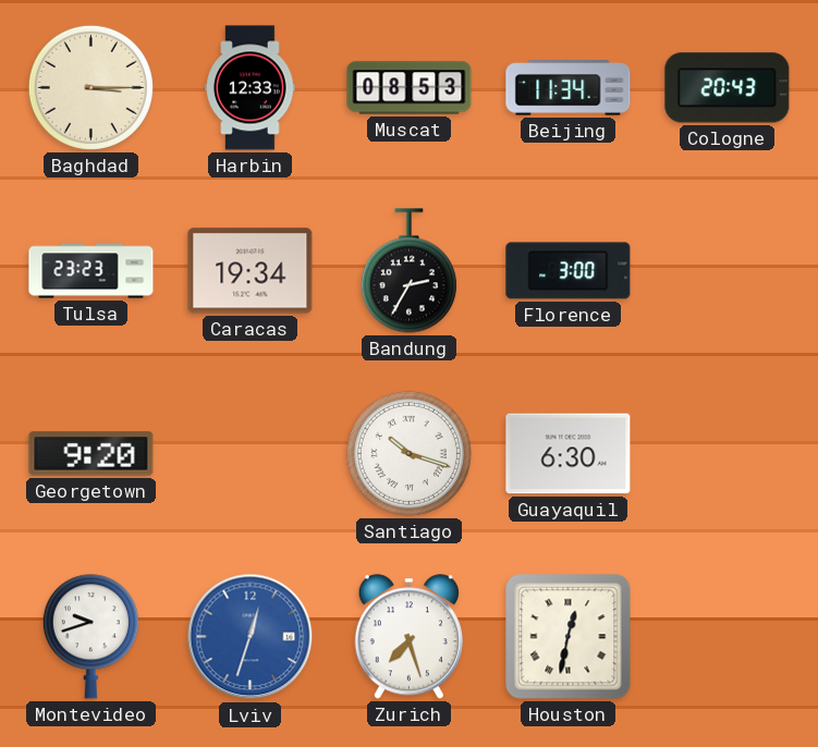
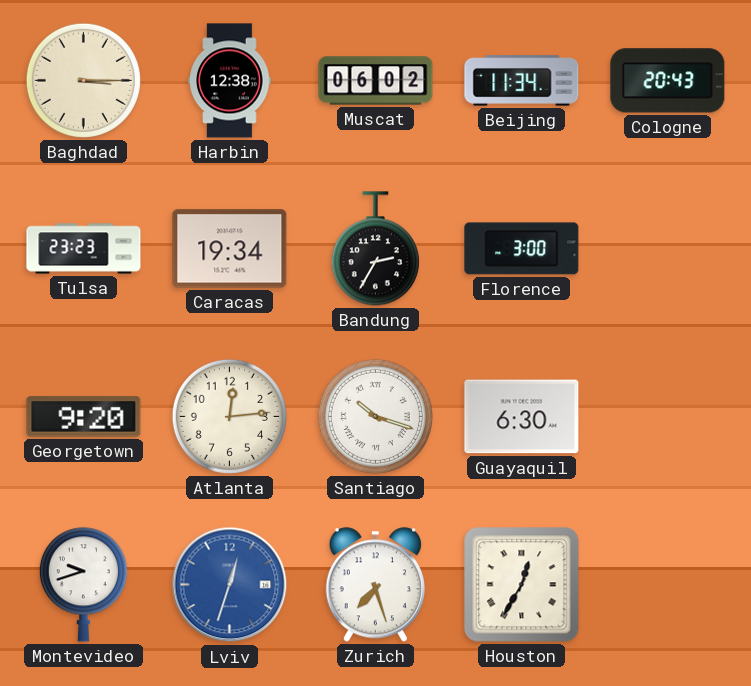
Harbin: 12:33 -> 12:38 (230, 81)
Muscat: 08:53 -> 06:02 (376, 81)
Atlanta: none -> 12:14 (229, 416)
Houston: 12:32 -> 12:35 (522, 585)
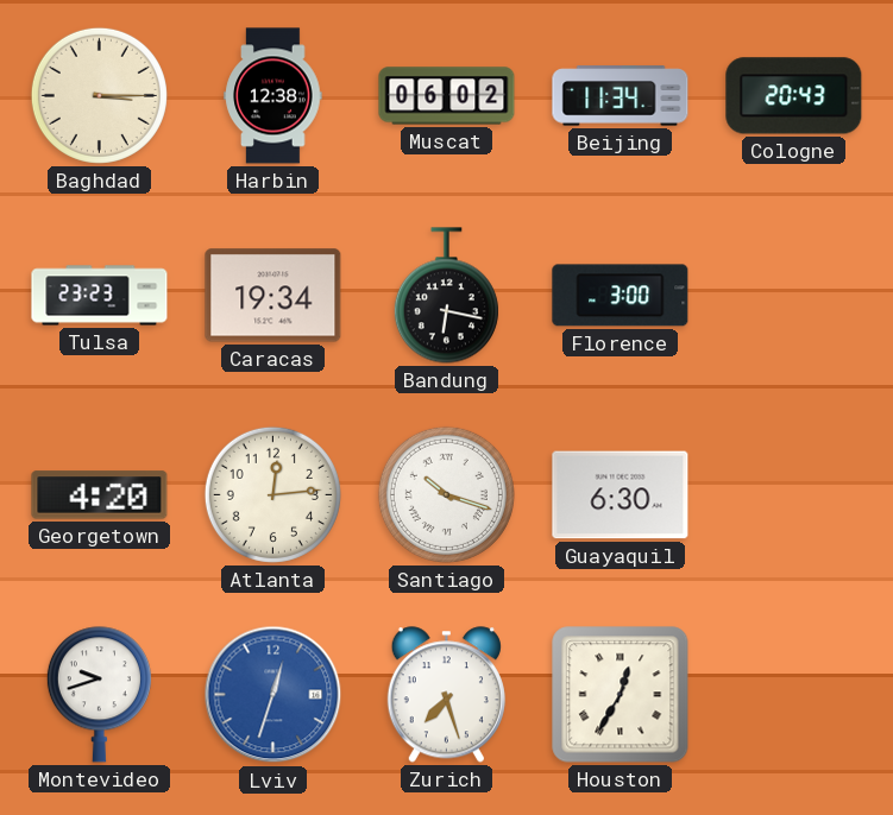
Bandung: 2:35 -> 6:17 (446, 296)
Georgetown: 9:20 -> 4:20 (100, 495)
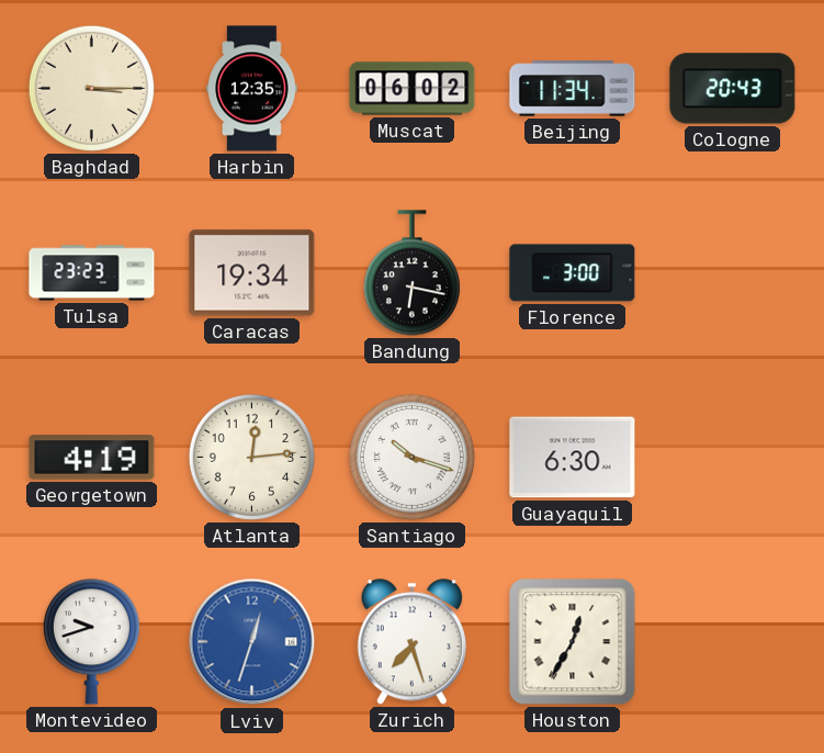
Harbin: 12:38 -> 12:35 (252, 89)
Georgetown: 4:20 -> 4:19 (92, 458)
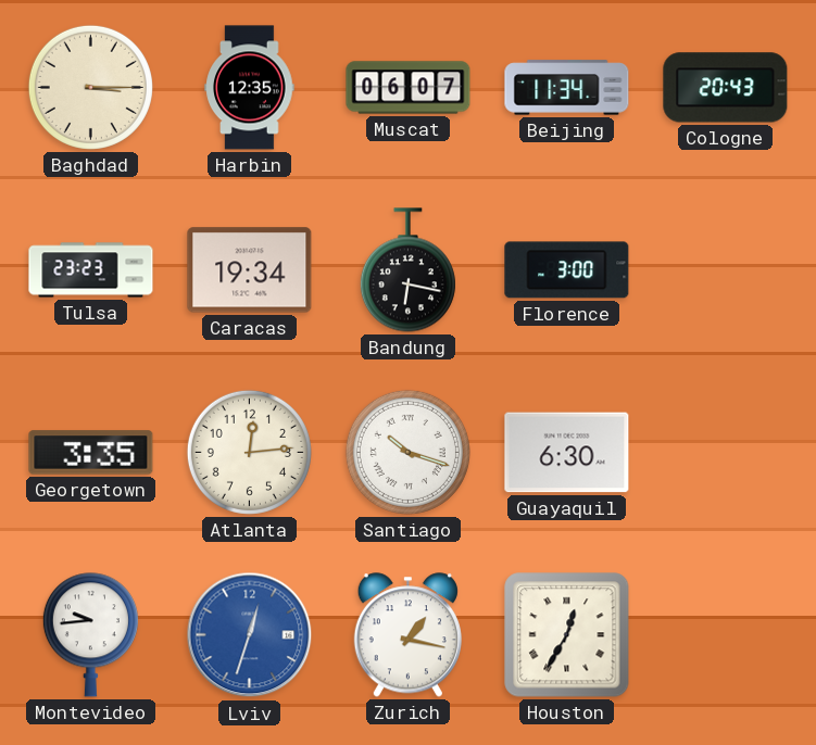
Muscat: 06:02 -> 06:07 (409, 88)
Georgetown: 4:19 -> 3:35 (91, 453)
Montevideo: 9:42 -> 9:44 (90, 635)
Zurich: 7:27 -> 1:17 (407, 635)
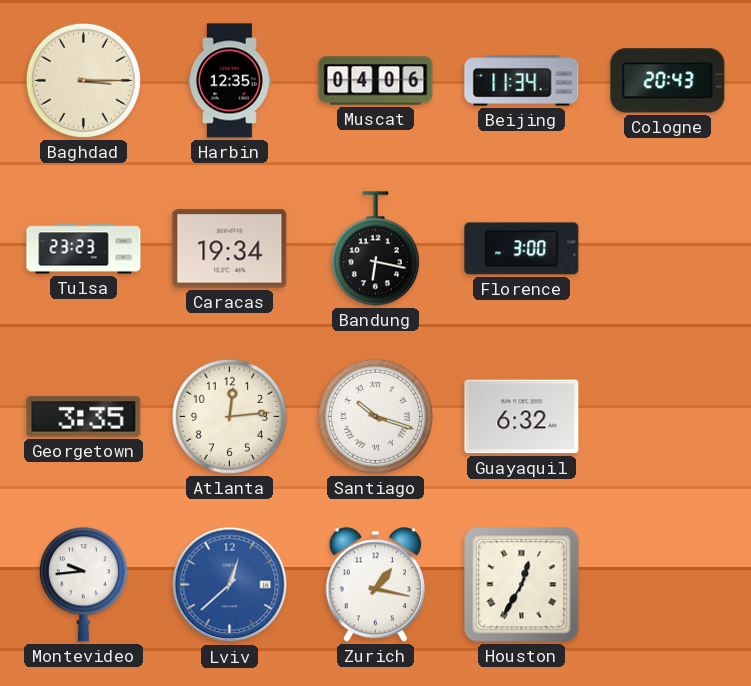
Muscat: 06:07 -> 04:06 (376, 81)
Guayaquil: 6:30 -> 6:32 (522, 417)
Lviv: 12:33 -> 12:38 (230, 585)
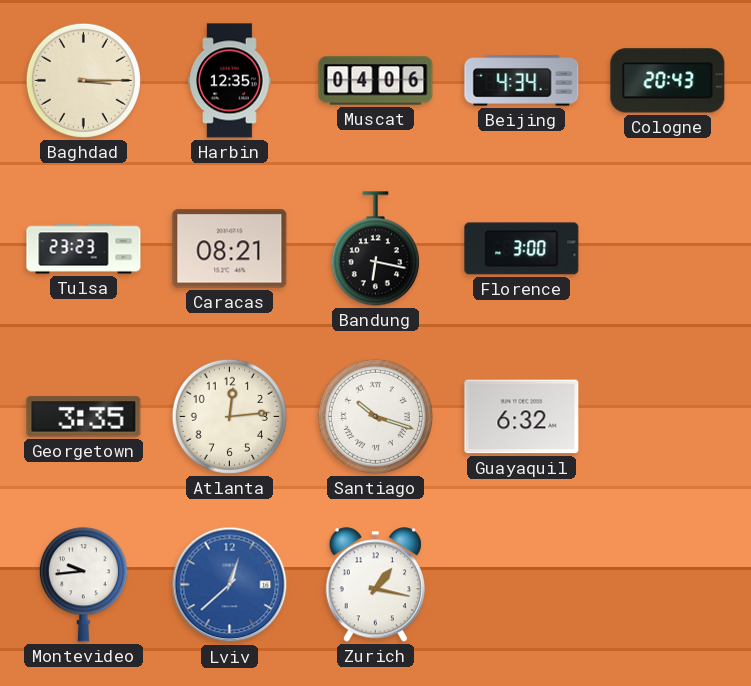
Beijing: 11:34 -> 4:34 (522, 81)
Caracas: 19:34 -> 08:21 (230, 249)
Houston: 12:35 -> none (522, 585)
